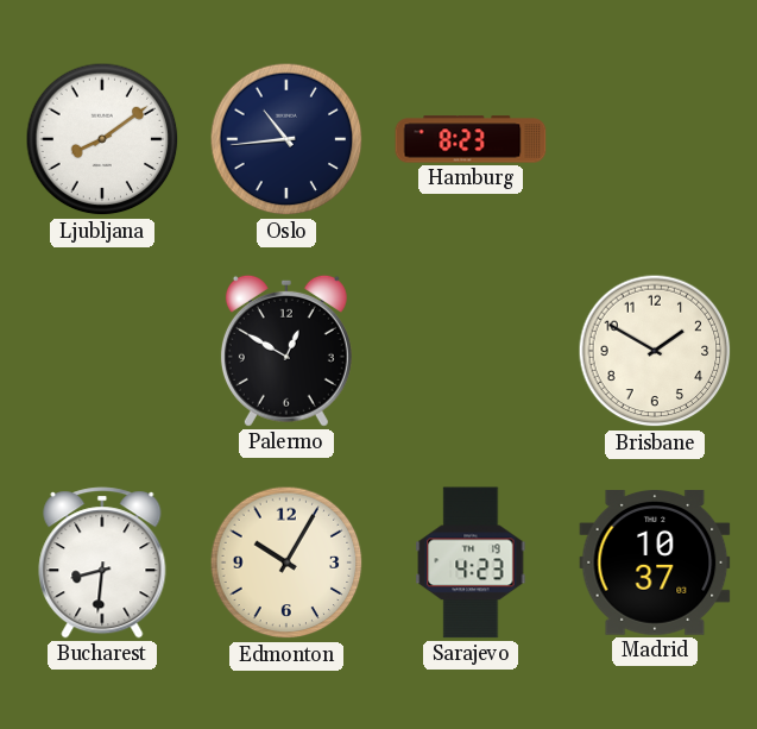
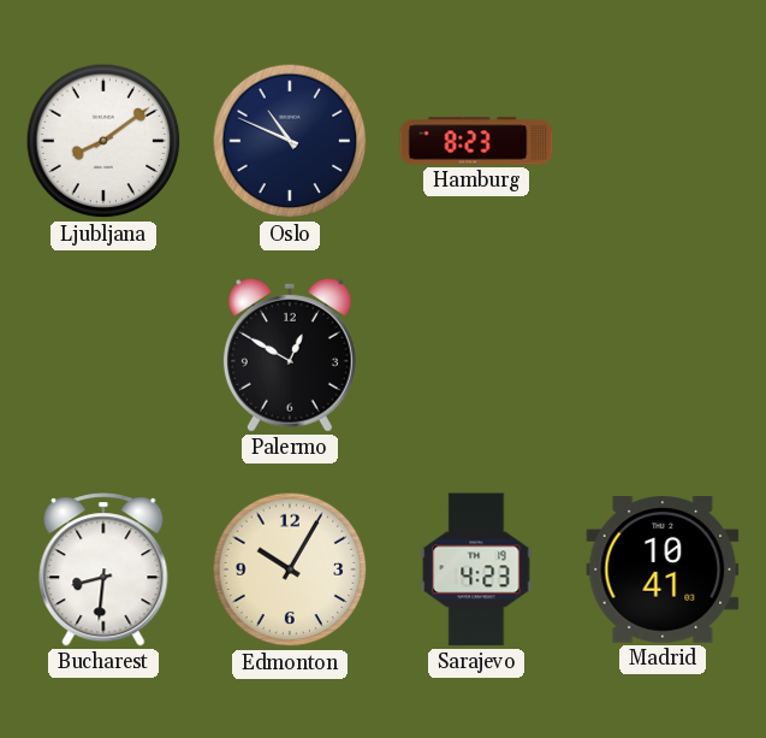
Oslo: 10:44 -> 10:49 (290, 141)
Brisbane: 1:50 -> none (655, 351)
Madrid: 10:37 -> 10:41 (663, 571)
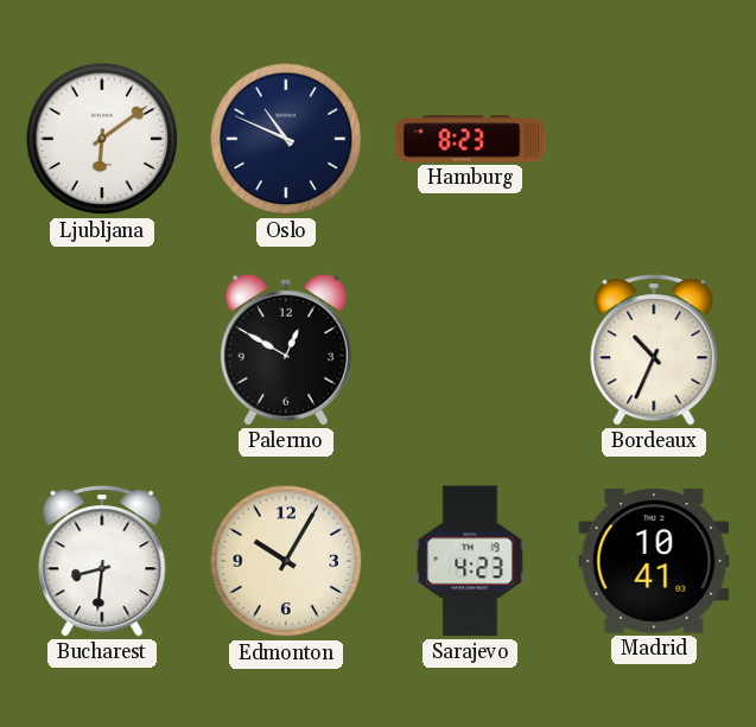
Ljubljana: 8:09 -> 6:09 (102, 139)
Bordeaux: none -> 10:34 (654, 350)
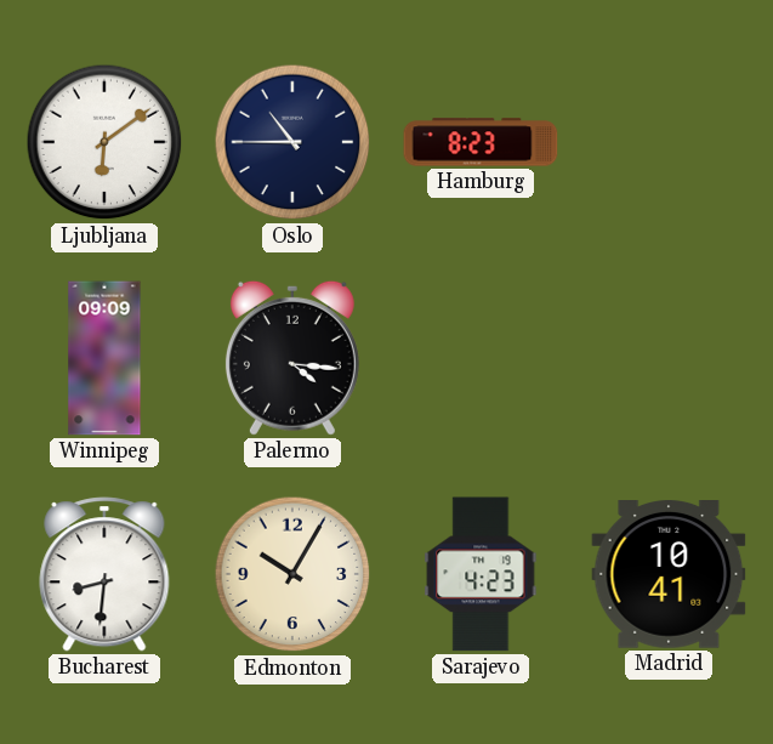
Oslo: 10:49 -> 10:45 (292, 142)
Winnipeg: none -> 09:09 (104, 358)
Palermo: 12:50 -> 4:16 (292, 358)
Bordeaux: 10:34 -> none (654, 350)
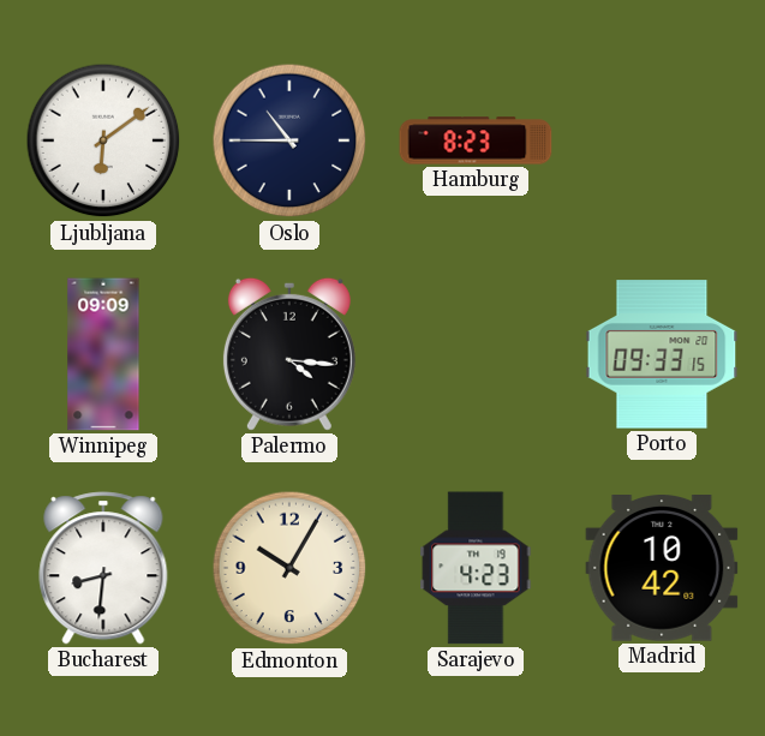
Porto: none -> 09:33 (662, 354)
Madrid: 10:41 -> 10:42 (662, 569)
